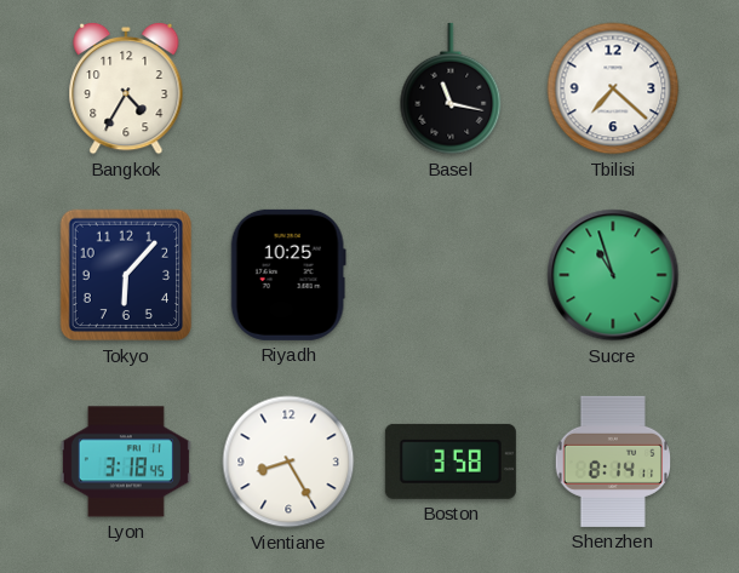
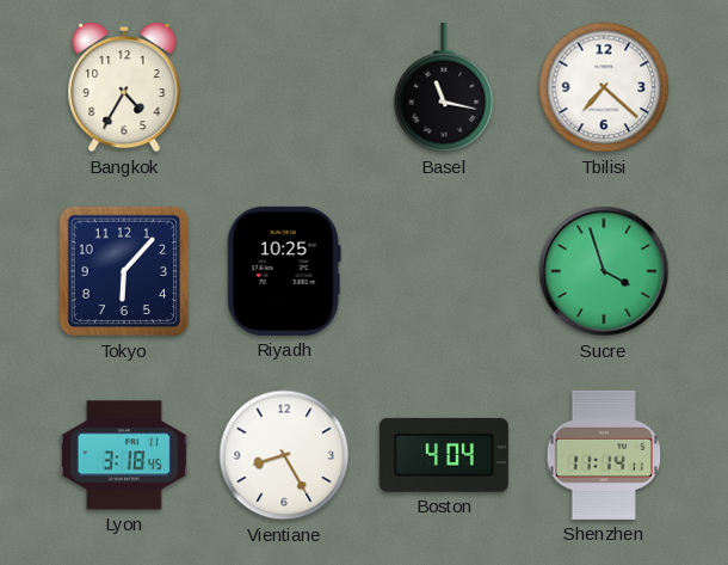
Sucre: 10:57 -> 3:57 (604, 271)
Boston: 3:58 -> 4:04 (444, 455)
Shenzhen: 8:14 -> 11:14 (603, 455)
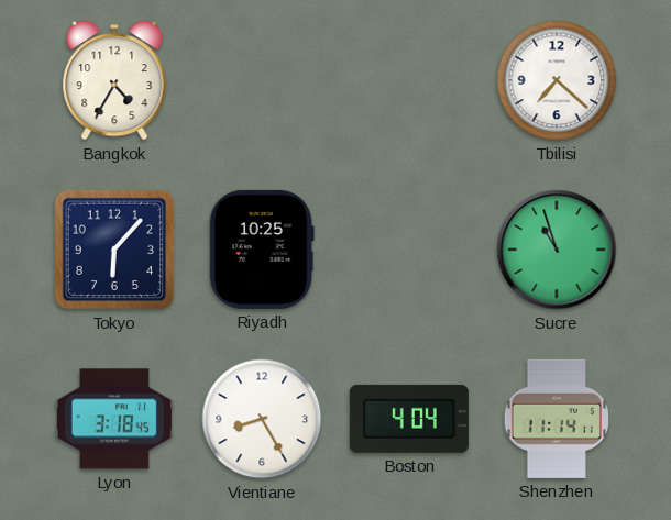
Basel: 11:17 -> none (444, 87)
Sucre: 3:57 -> 10:57 (557, 250)
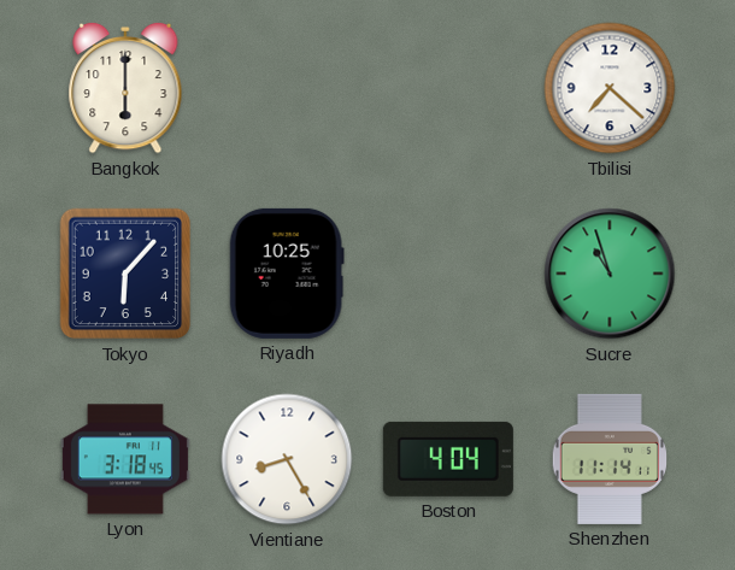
Bangkok: 4:35 -> 6:00 (125, 88)
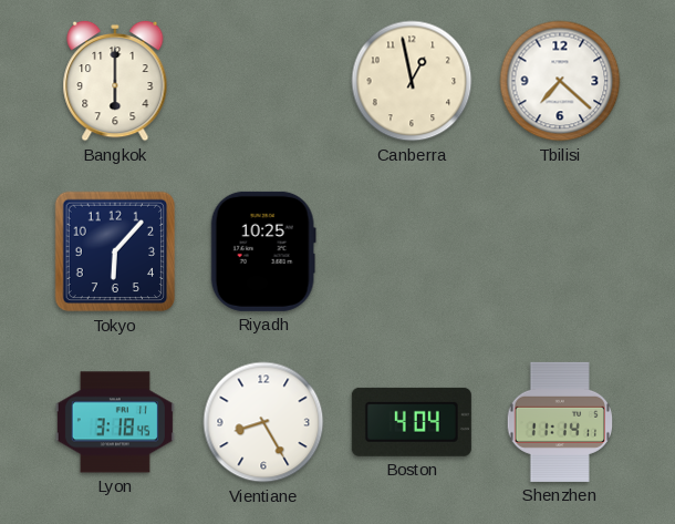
Canberra: none -> 12:58 (412, 81)
Sucre: 10:57 -> none (610, 274)
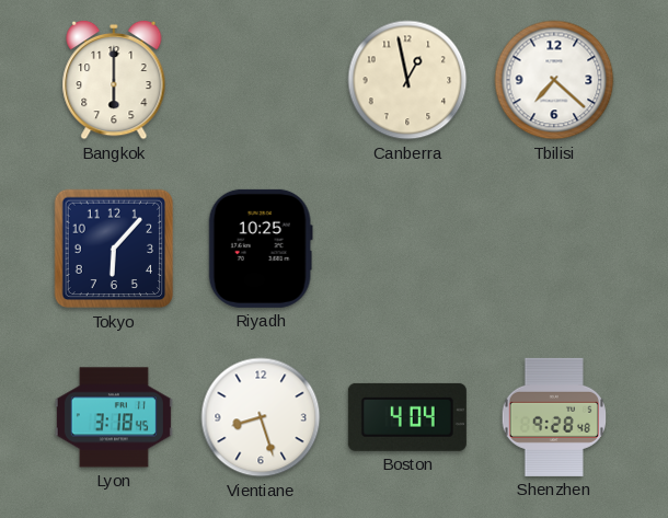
Vientiane: 8:25 -> 8:27 (261, 417)
Shenzhen: 11:14 -> 9:28 (553, 417)
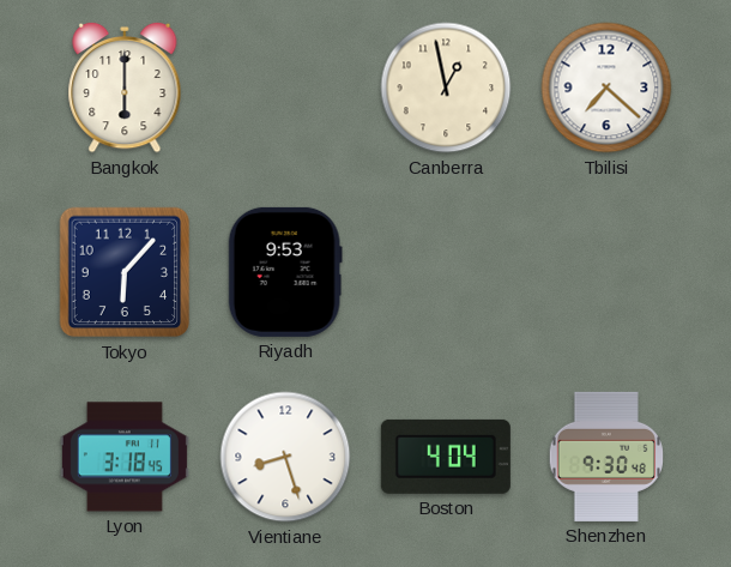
Riyadh: 10:25 -> 9:53 (285, 272)
Shenzhen: 9:28 -> 9:30 (605, 457)
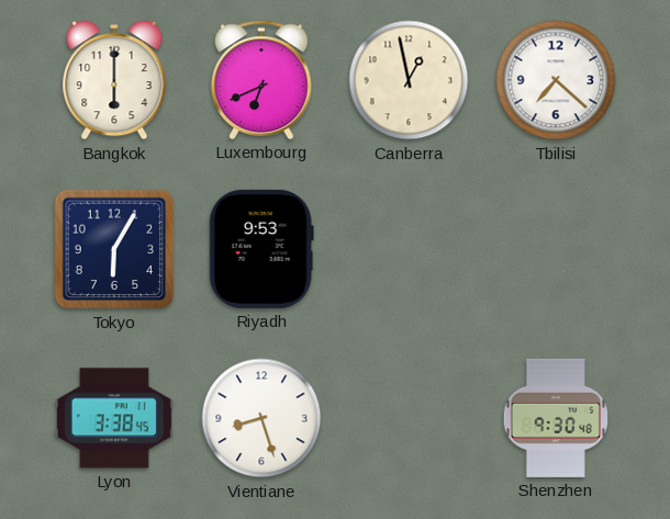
Luxembourg: none -> 6:41 (261, 80)
Tokyo: 6:07 -> 6:05 (114, 249)
Lyon: 3:18 -> 3:38 (114, 418)
Boston: 4:04 -> none (446, 457)
